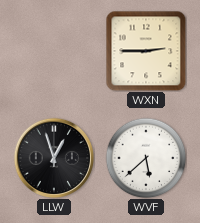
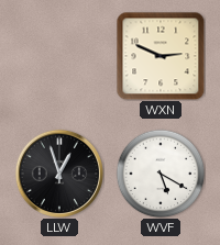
WXN: 2:45 -> 2:49 (161, 56)
WVF: 5:38 -> 5:20 (161, 174)
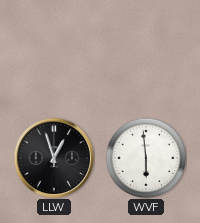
WXN: 2:49 -> none (161, 56)
WVF: 5:20 -> 5:59 (146, 158)
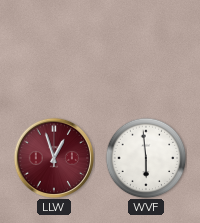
LLW dial: black -> burgundy (53, 157)
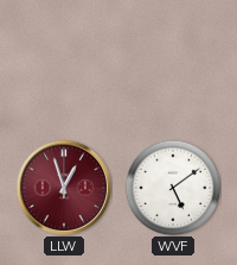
WVF: 5:59 -> 5:09 (173, 188)
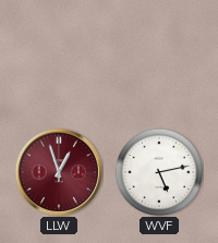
WVF: 5:09 -> 5:13 (159, 172)
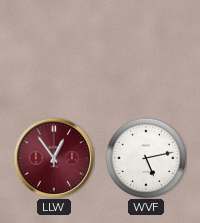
LLW: 12:57 -> 12:54 (53, 157)
